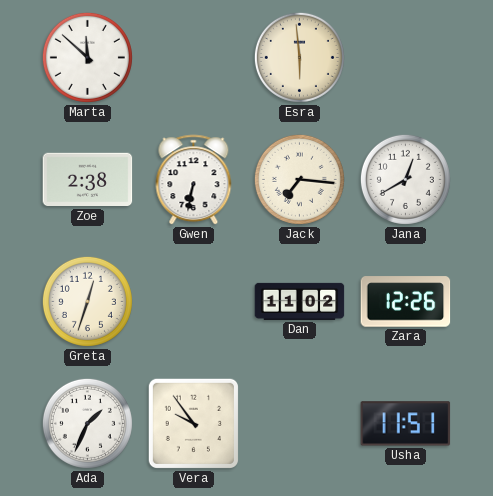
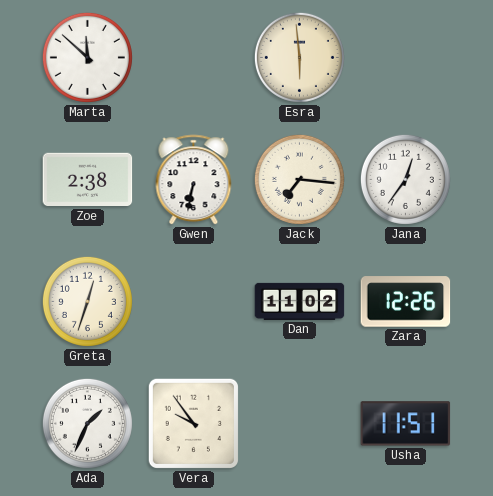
Jana: 12:40 -> 12:36 (405, 179)
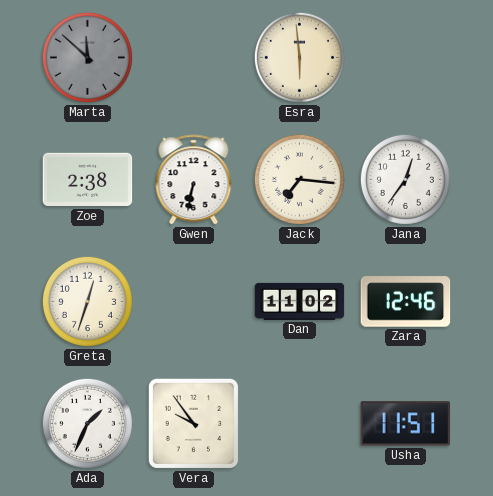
Marta dial: white -> grey (87, 57)
Zara: 12:26 -> 12:46 (406, 302)
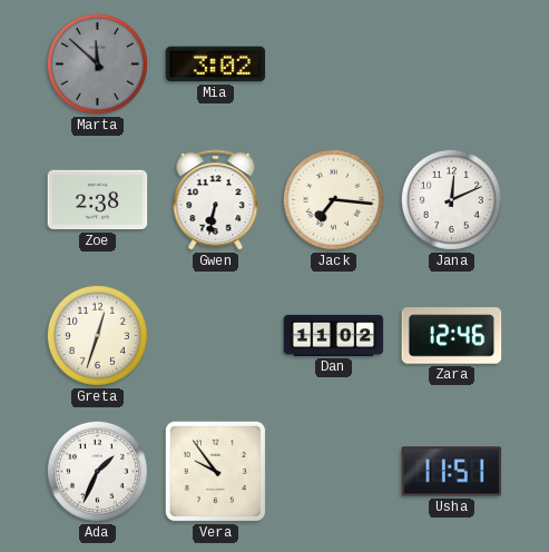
Mia: none -> 3:02 (216, 65)
Esra: 5:59 -> none (299, 57)
Jana: 12:36 -> 12:11 (451, 199)
